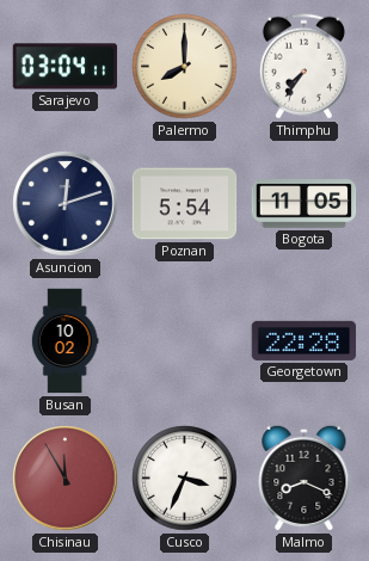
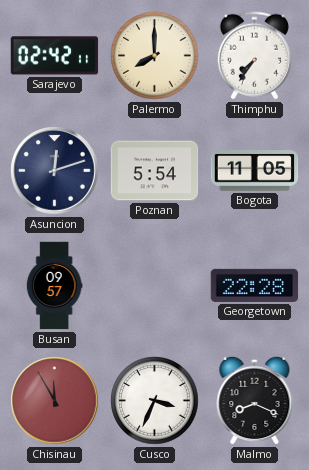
Sarajevo: 03:04 -> 02:42 (55, 56)
Busan: 10:02 -> 09:57 (54, 286)
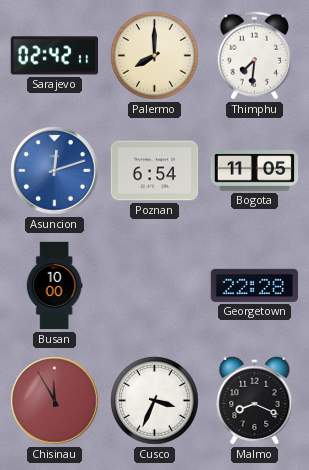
Thimphu: 7:36 -> 7:31 (254, 56)
Asuncion dial: navy -> blue (55, 171)
Poznan: 5:54 -> 6:54 (155, 171)
Busan: 09:57 -> 10:00 (54, 286)
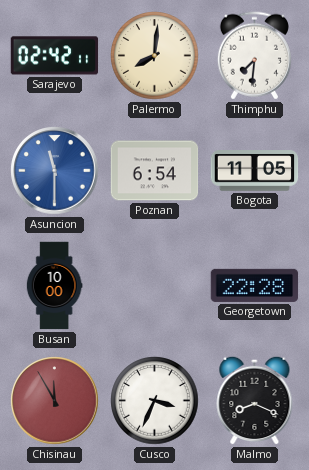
Palermo: 8:00 -> 8:01 (155, 56)
Asuncion: 12:12 -> 11:30 (55, 171)
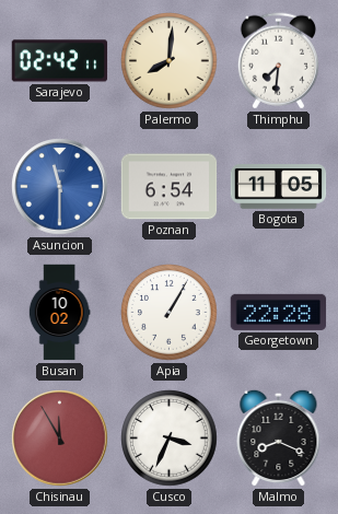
Busan: 10:00 -> 10:02 (59, 313)
Apia: none -> 1:05 (170, 313)
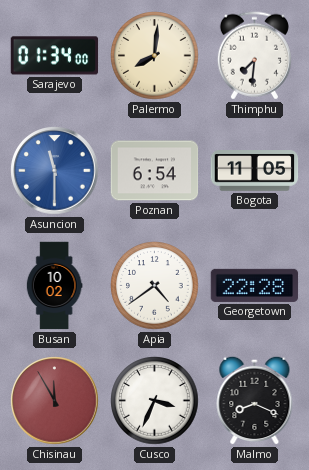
Sarajevo: 02:42 -> 01:34 (55, 56)
Apia: 1:05 -> 4:39 (155, 286)
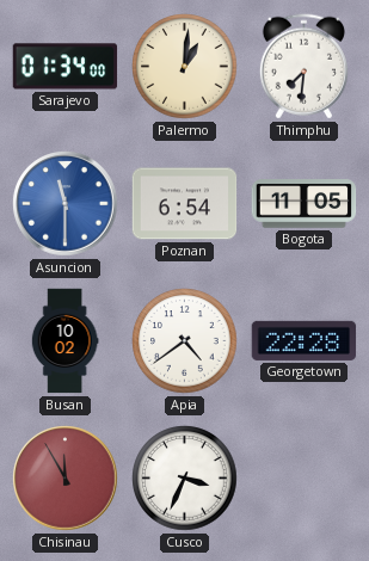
Palermo: 8:01 -> 1:01 (185, 67)
Malmo: 8:19 -> none (255, 400)
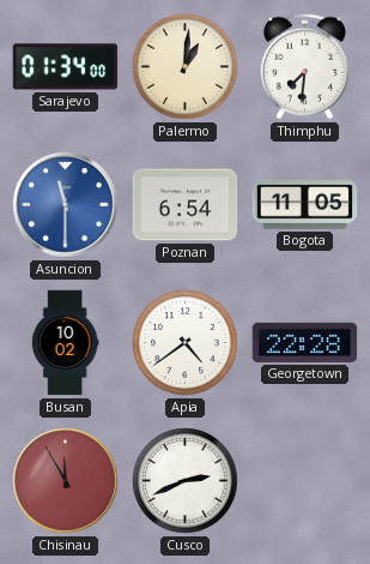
Cusco: 3:34 -> 2:41 (186, 481)
